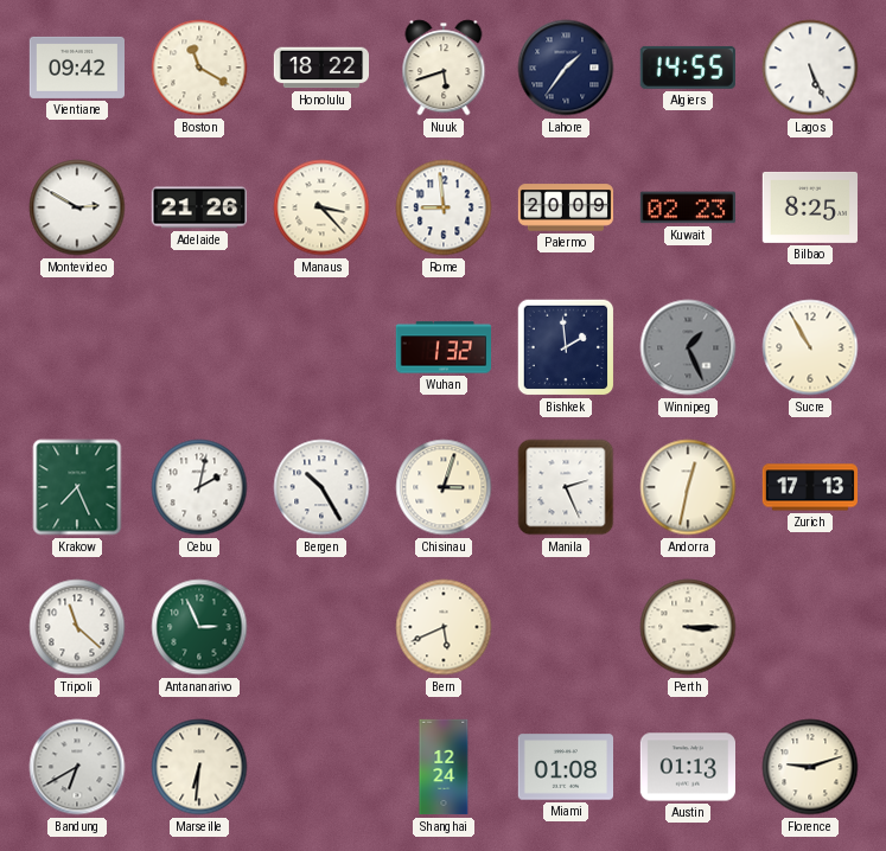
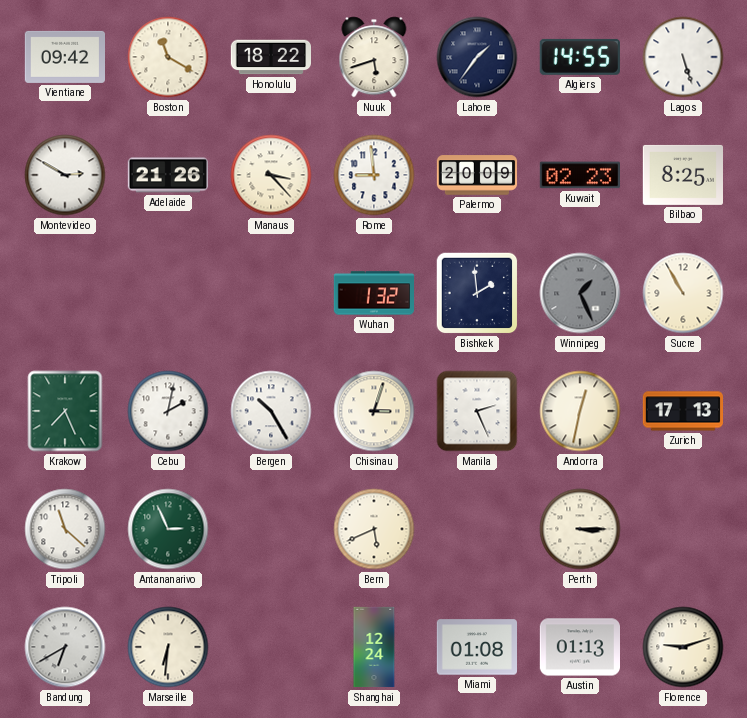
Lagos: 5:26 -> 5:27 (683, 57)
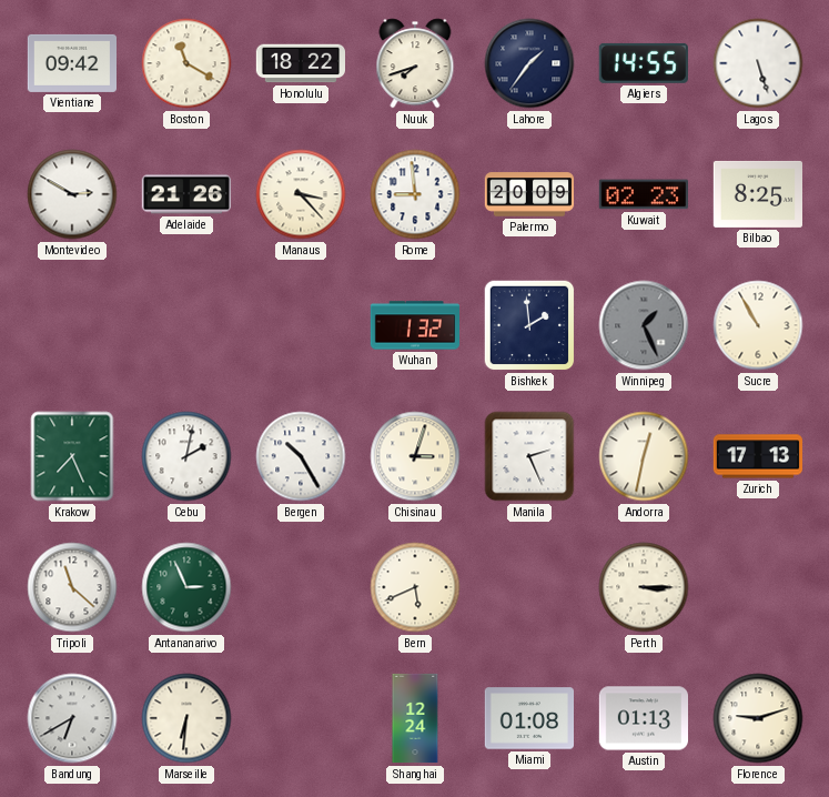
Nuuk: 5:42 -> 7:42 (415, 63)
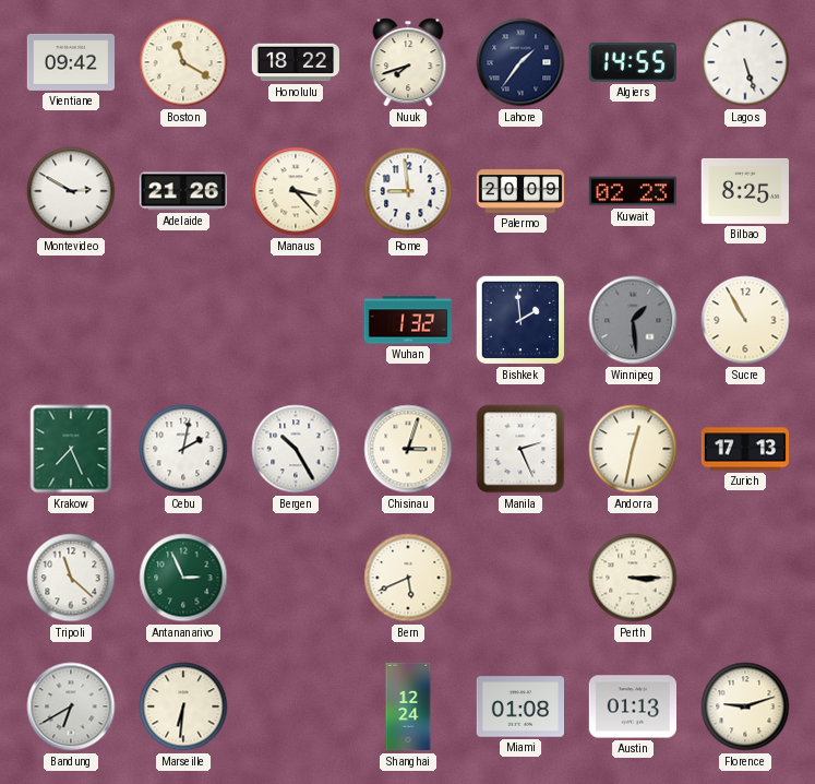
Winnipeg: 1:26 -> 1:29 (633, 320)
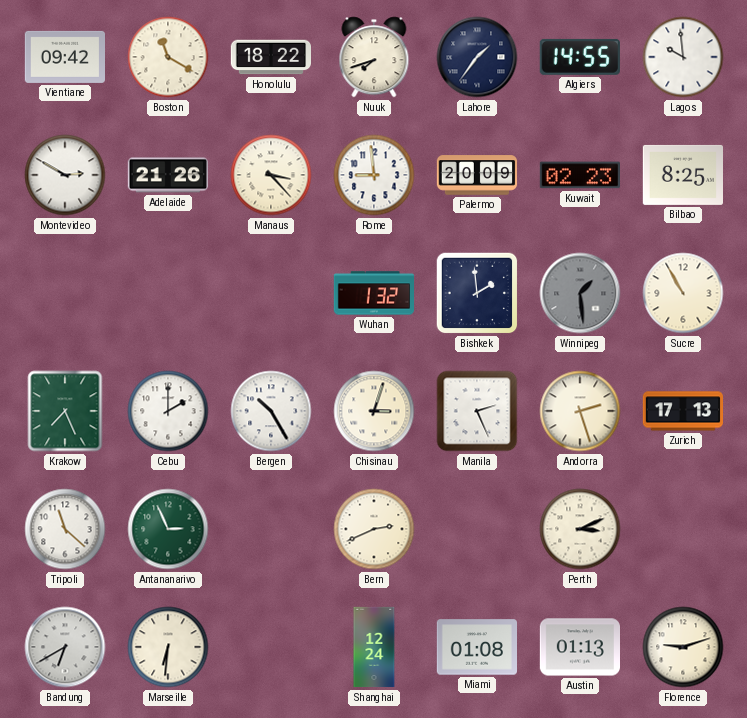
Lagos: 5:27 -> 9:59 (683, 57)
Cebu: 2:02 -> 2:00 (168, 411)
Andorra: 12:32 -> 2:27 (580, 411)
Bern: 5:41 -> 2:41 (374, 529)
Perth: 3:15 -> 3:11 (580, 529)
